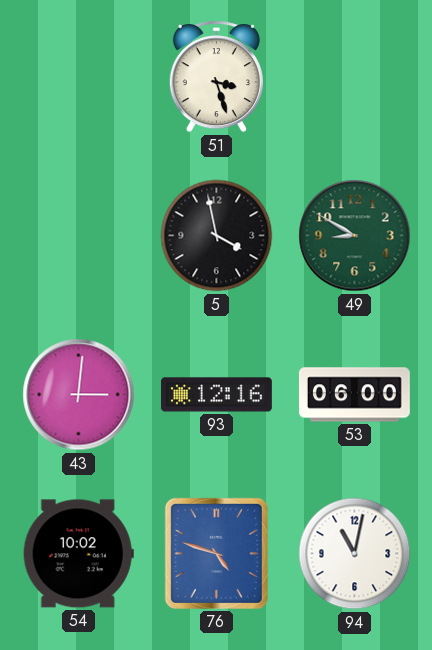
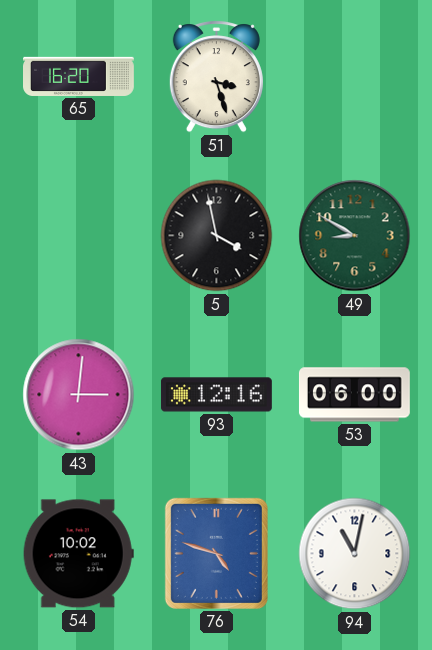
65: none -> 16:20 (79, 76)
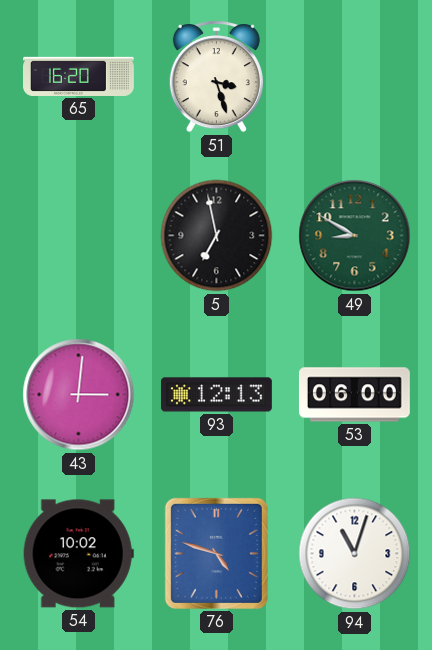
5: 3:58 -> 6:58 (217, 236)
93: 12:16 -> 12:13 (216, 395)
94: 11:02 -> 11:03 (355, 554)
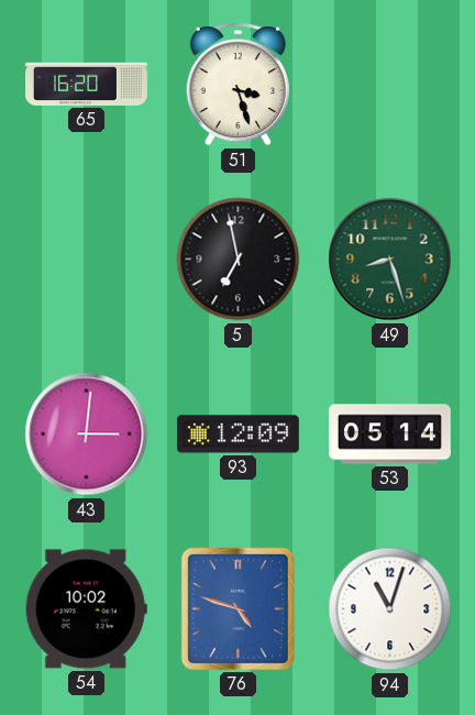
49: 8:50 -> 8:27 (390, 260)
93: 12:13 -> 12:09 (237, 435)
53: 06:00 -> 05:14 (389, 435)
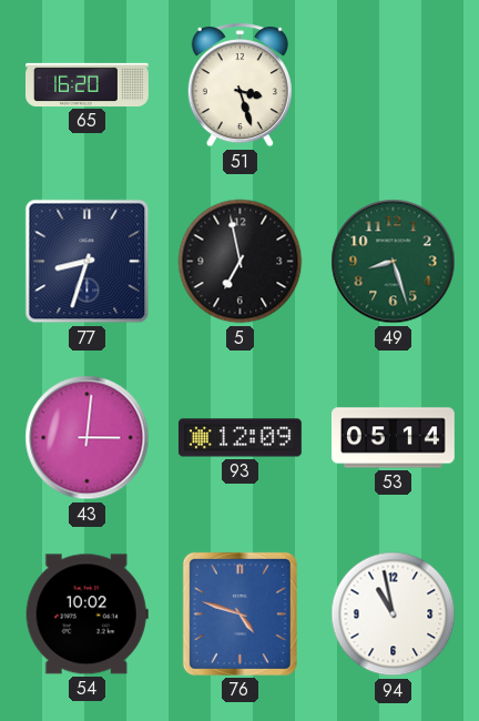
77: none -> 8:33 (88, 262)
94: 11:03 -> 10:58 (394, 615)
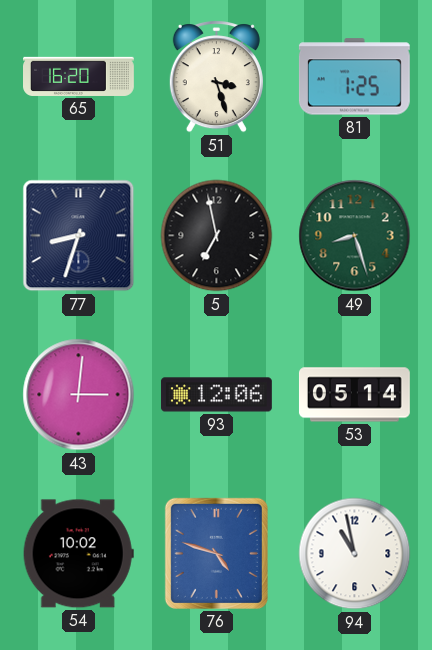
81: none -> 1:25 (354, 77)
93: 12:09 -> 12:06 (216, 395)
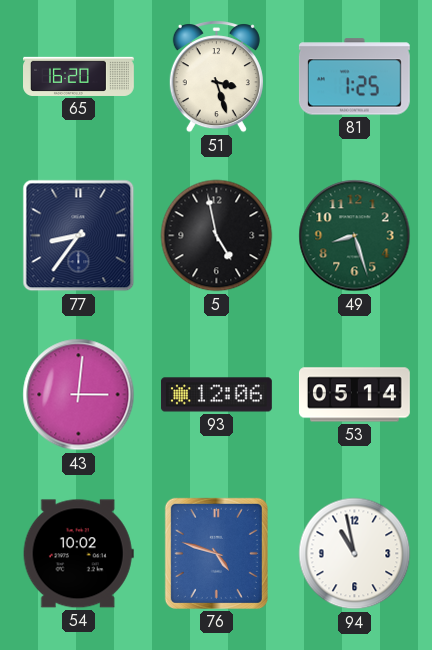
77: 8:33 -> 8:36 (79, 236)
5: 6:58 -> 4:58 (217, 236)
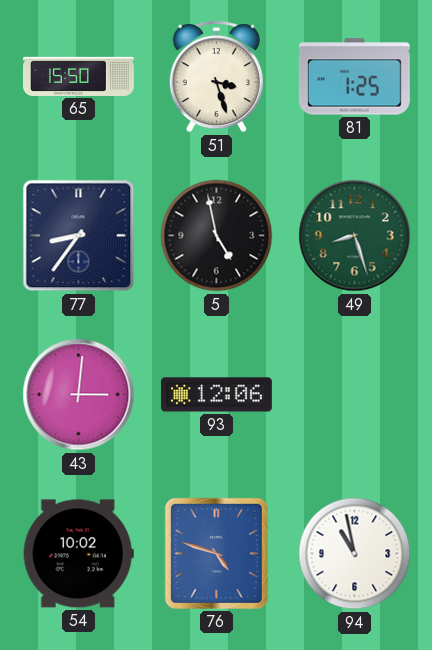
65: 16:20 -> 15:50 (79, 76)
53: 05:14 -> none (354, 395)
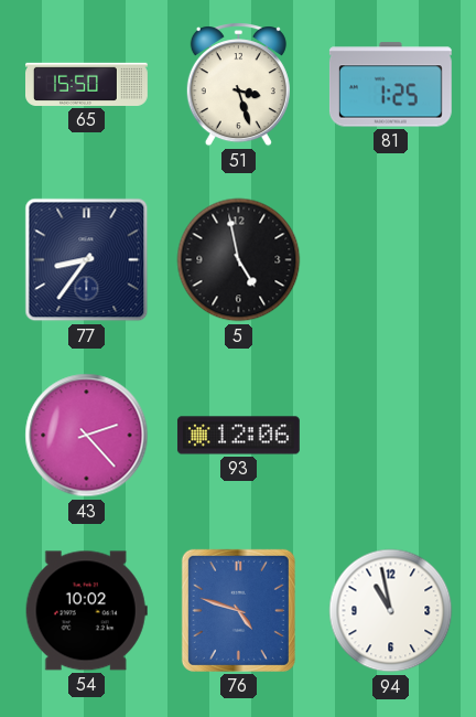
49: 8:27 -> none (355, 236)
43: 3:01 -> 2:23 (87, 436)
